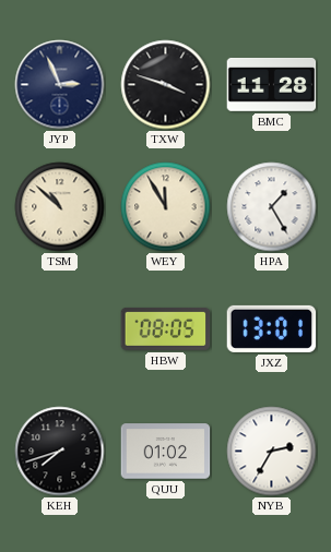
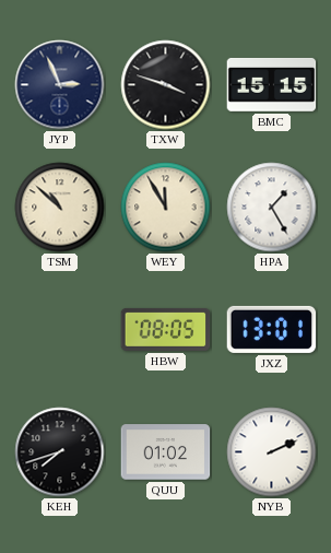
BMC: 11:28 -> 15:15 (272, 84)
NYB: 2:35 -> 2:11 (272, 452)
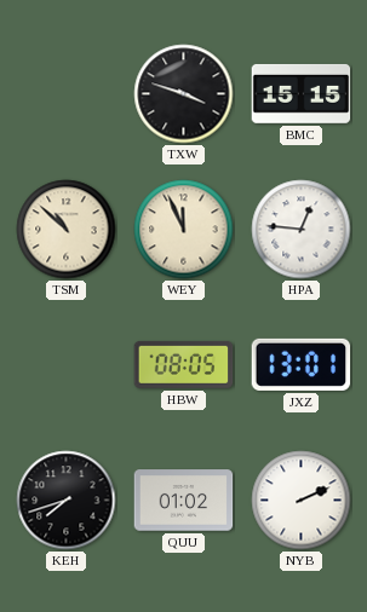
JYP: 2:56 -> none (60, 85)
WEY: 11:55 -> 11:56 (184, 230)
HPA: 1:25 -> 12:46 (302, 230)
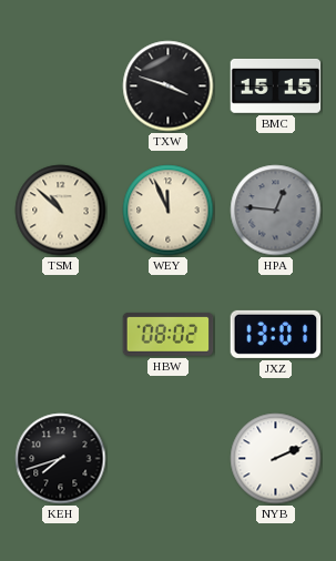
HPA dial: white -> grey (276, 211)
HBW: 08:05 -> 08:02 (169, 334)
QUU: 01:02 -> none (184, 501)
